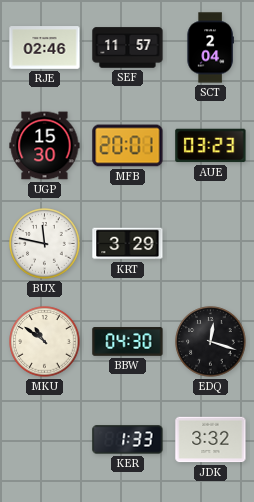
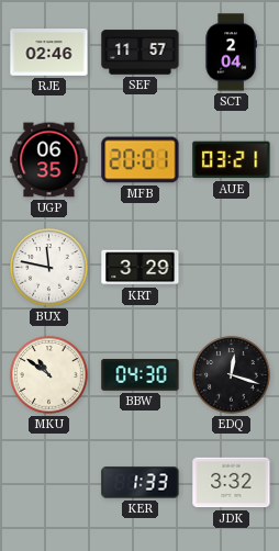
UGP: 15:30 -> 06:35 (49, 160)
AUE: 03:23 -> 03:21 (232, 160)
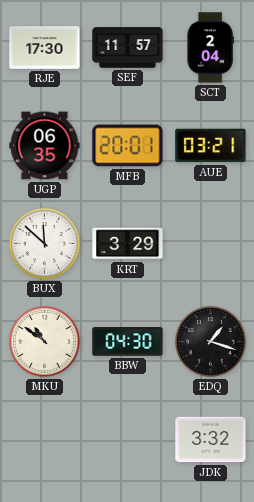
RJE: 02:46 -> 17:30 (45, 48)
BUX: 11:47 -> 11:52 (45, 244)
EDQ: 12:18 -> 1:18 (211, 342)
KER: 1:33 -> none (141, 483)
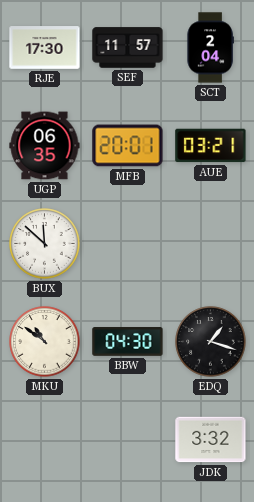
KRT: 3:29 -> none (128, 244)
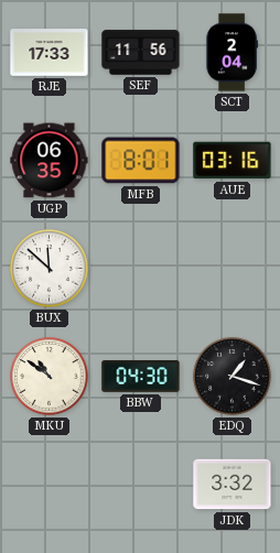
RJE: 17:30 -> 17:33 (50, 53)
SEF: 11:57 -> 11:56 (141, 53)
MFB: 20:01 -> 8:01 (141, 161)
AUE: 03:21 -> 03:16 (233, 161)
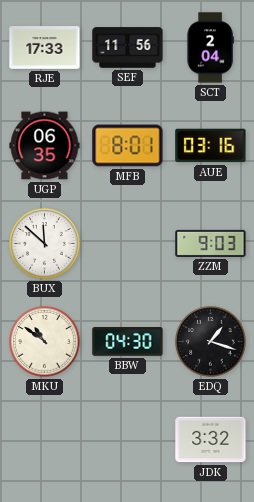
ZZM: none -> 9:03 (211, 243)
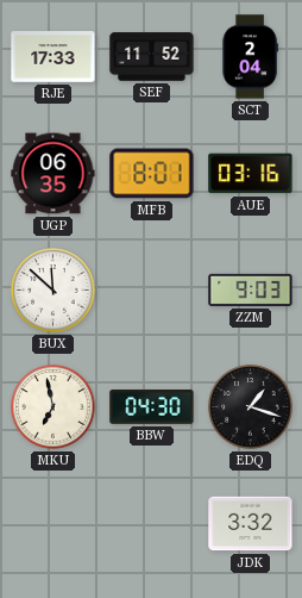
SEF: 11:56 -> 11:52 (152, 57)
MKU: 10:51 -> 6:58 (54, 407)
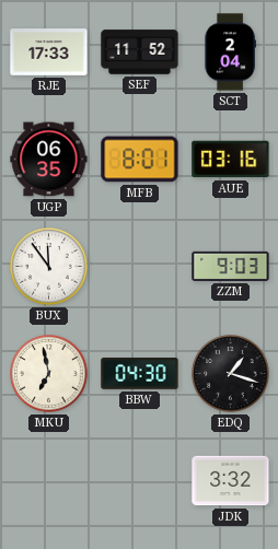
BUX: 11:52 -> 11:54 (49, 267)
